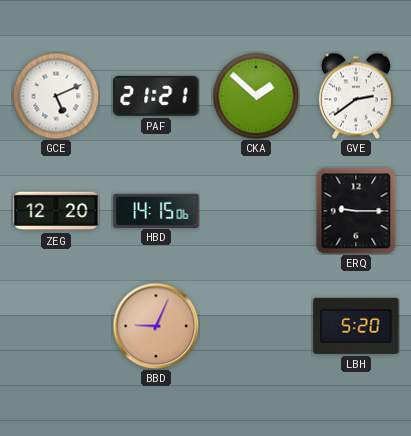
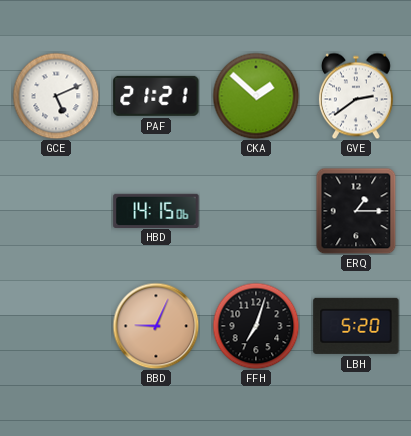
ZEG: 12:20 -> none (56, 211)
ERQ: 9:15 -> 1:15 (356, 211)
FFH: none -> 7:03 (256, 326)
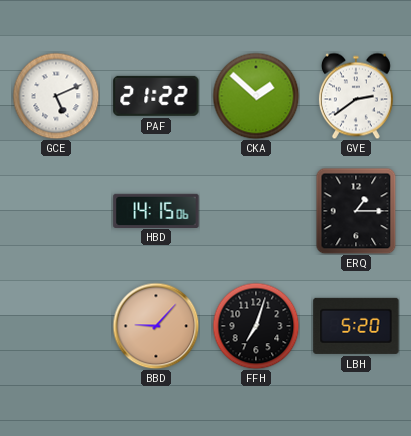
PAF: 21:21 -> 21:22 (156, 96)
BBD: 9:04 -> 9:07 (156, 326)
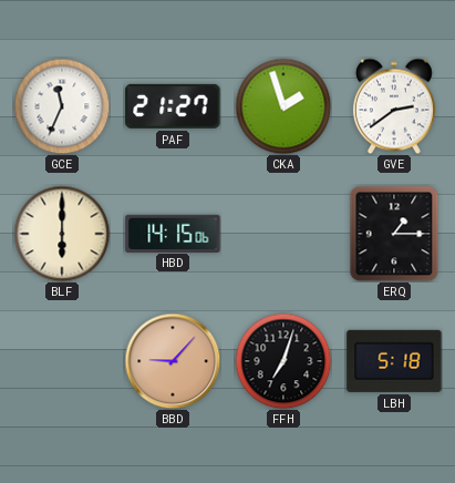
GCE: 5:11 -> 11:34 (62, 106)
PAF: 21:22 -> 21:27 (173, 106)
CKA: 1:52 -> 1:57 (283, 106)
BLF: none -> 6:00 (62, 234)
LBH: 5:20 -> 5:18 (394, 361)
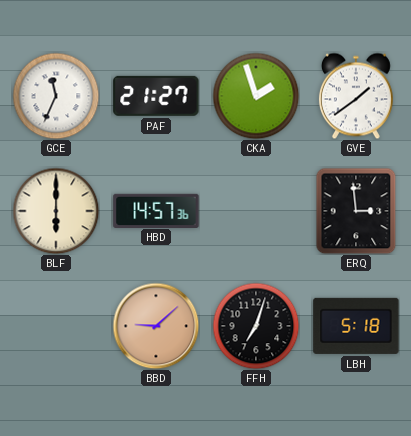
GVE: 2:39 -> 1:39 (356, 96)
HBD: 14:15 -> 14:57 (156, 210)
ERQ: 1:15 -> 2:59 (356, 211)
BBD: 9:07 -> 9:08 (156, 326)
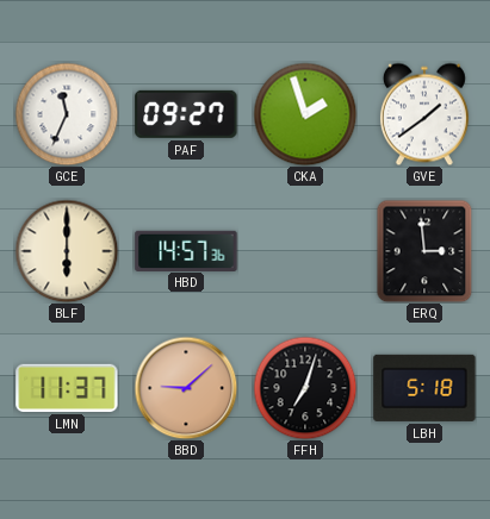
PAF: 21:27 -> 09:27 (186, 114)
LMN: none -> 11:37 (67, 388)
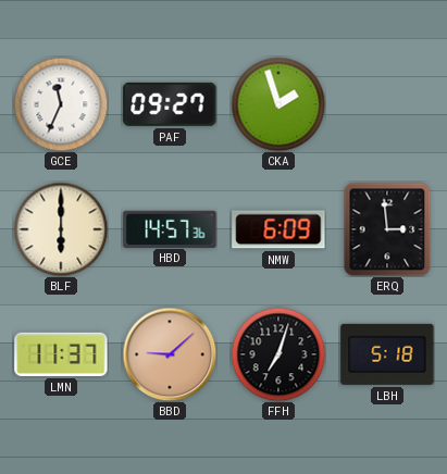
GVE: 1:39 -> none (424, 114)
NMW: none -> 6:09 (278, 229)
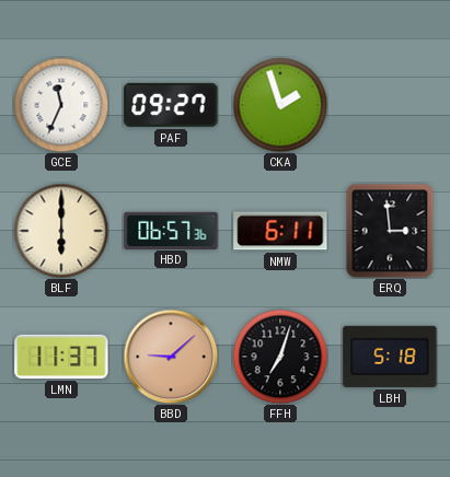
HBD: 14:57 -> 06:57 (171, 230)
NMW: 6:09 -> 6:11 (280, 231)
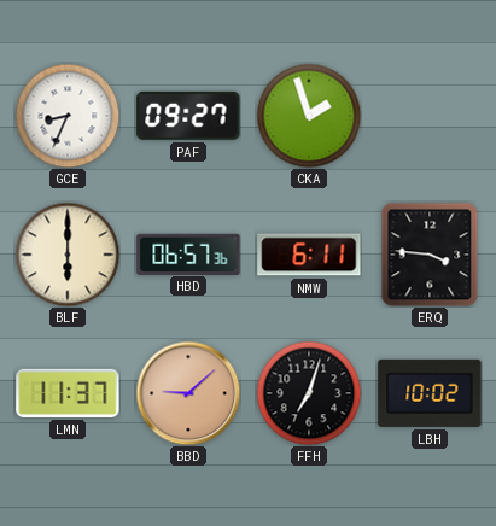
GCE: 11:34 -> 8:34 (68, 116)
ERQ: 2:59 -> 3:46 (430, 255)
LBH: 5:18 -> 10:02 (430, 393)
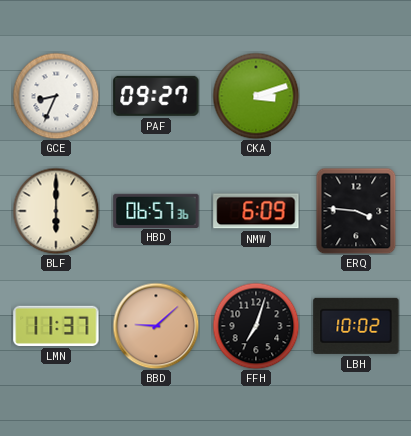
CKA: 1:57 -> 3:12 (256, 96)
NMW: 6:11 -> 6:09 (256, 211)
